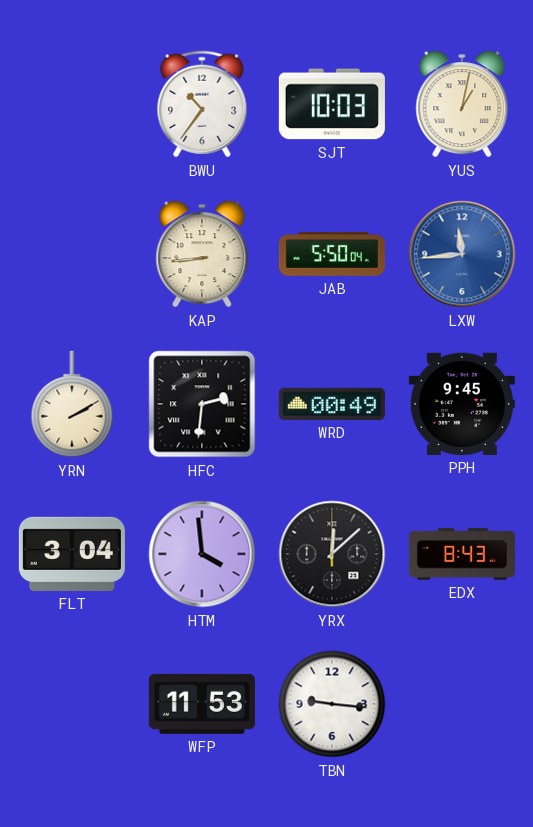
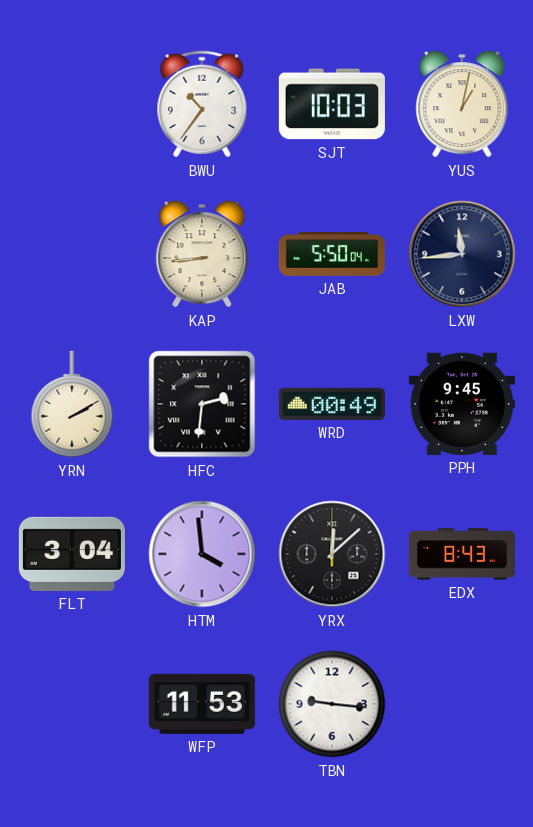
LXW dial: blue -> navy (462, 254)
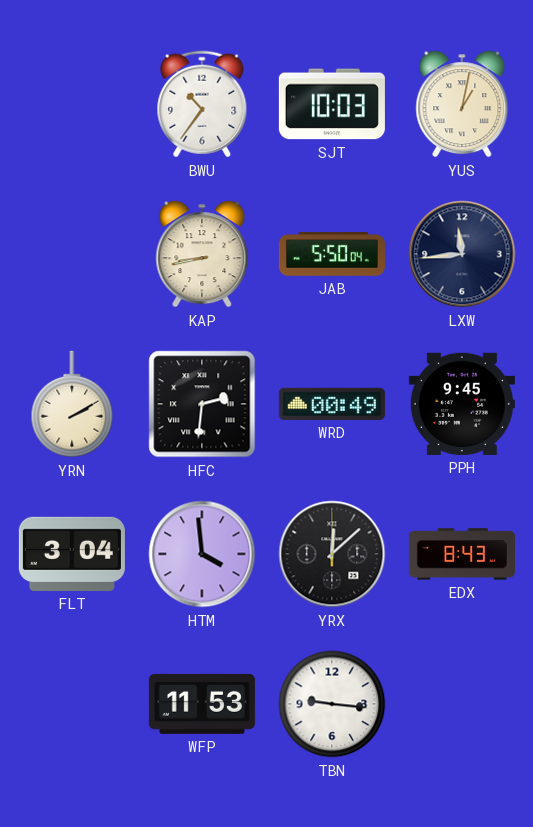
KAP: 8:44 -> 8:43 (202, 254)
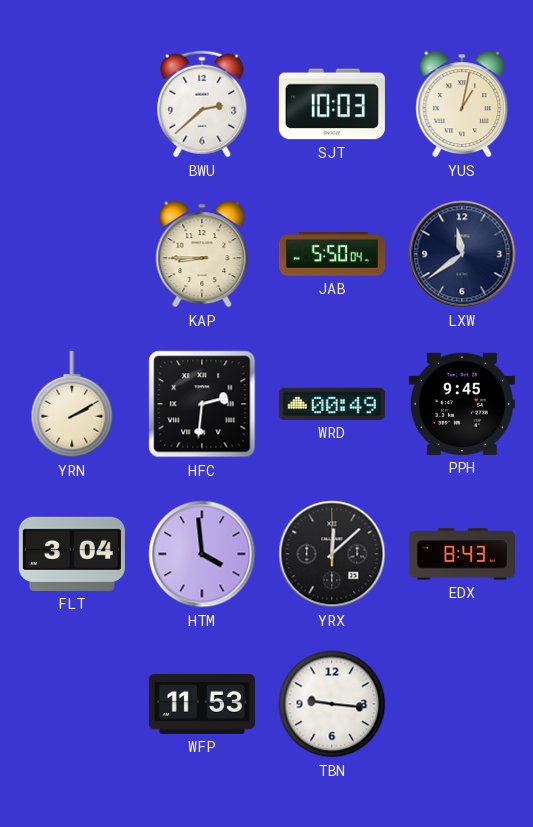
BWU: 10:36 -> 2:38 (202, 104)
KAP: 8:43 -> 8:45 (202, 254)
LXW: 11:44 -> 11:39 (462, 254)
